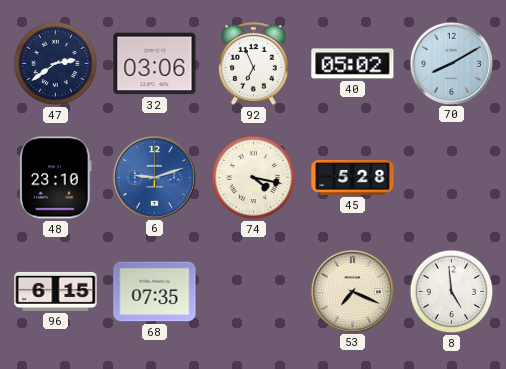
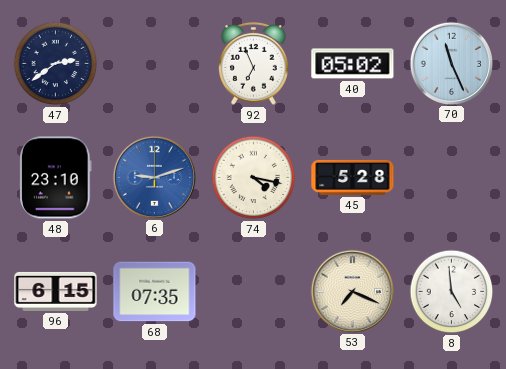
32: 03:06 -> none (155, 64)
70: 8:10 -> 11:26 (451, 63)
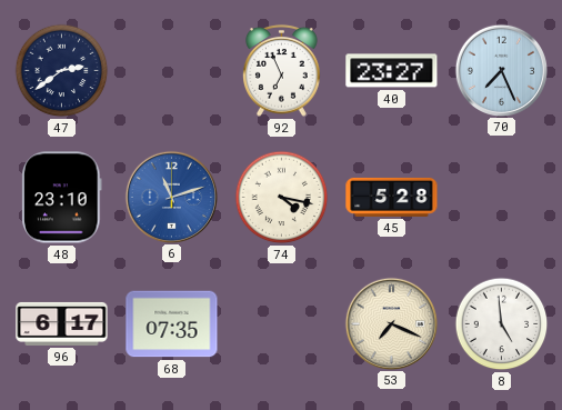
40: 05:02 -> 23:27 (392, 71)
70: 11:26 -> 7:26 (501, 70)
6: 9:12 -> 11:12 (171, 197)
96: 6:15 -> 6:17 (62, 323)
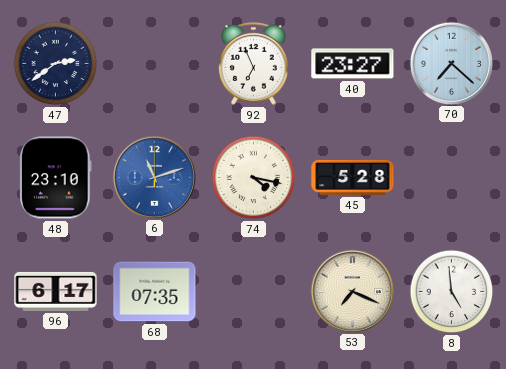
70: 7:26 -> 7:22 (451, 63)
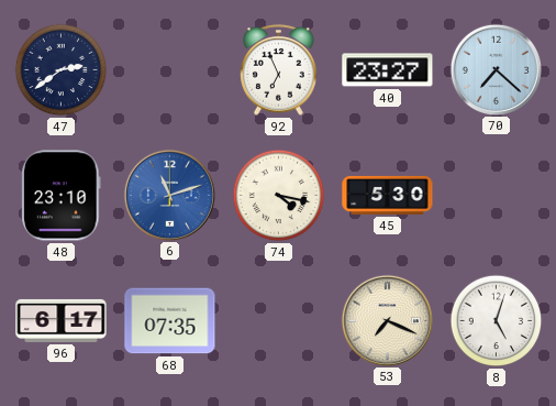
45: 5:28 -> 5:30 (388, 195)
8: 4:59 -> 5:03 (497, 321)
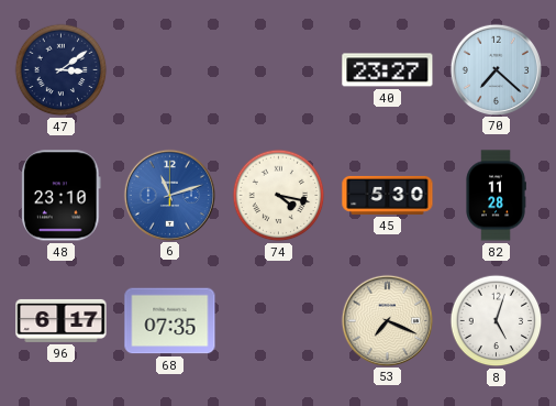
47: 2:39 -> 3:09 (62, 70)
92: 6:56 -> none (279, 69)
82: none -> 11:28 (496, 196)
